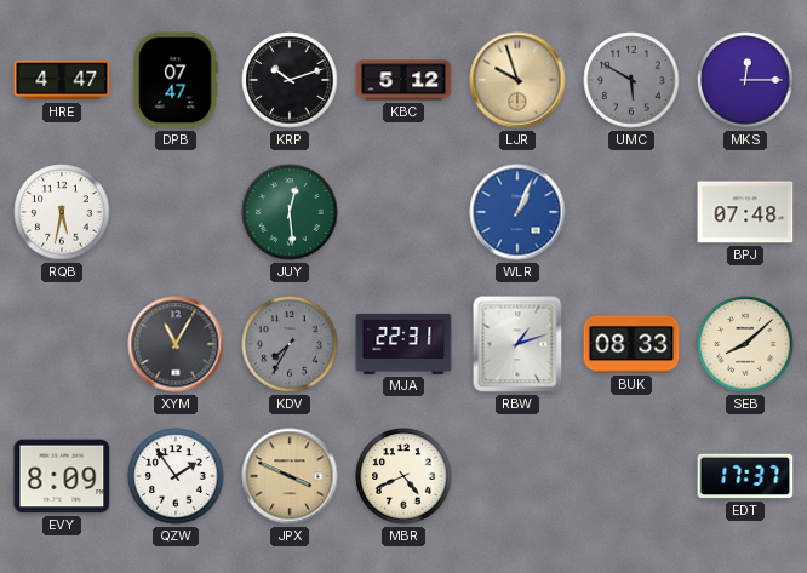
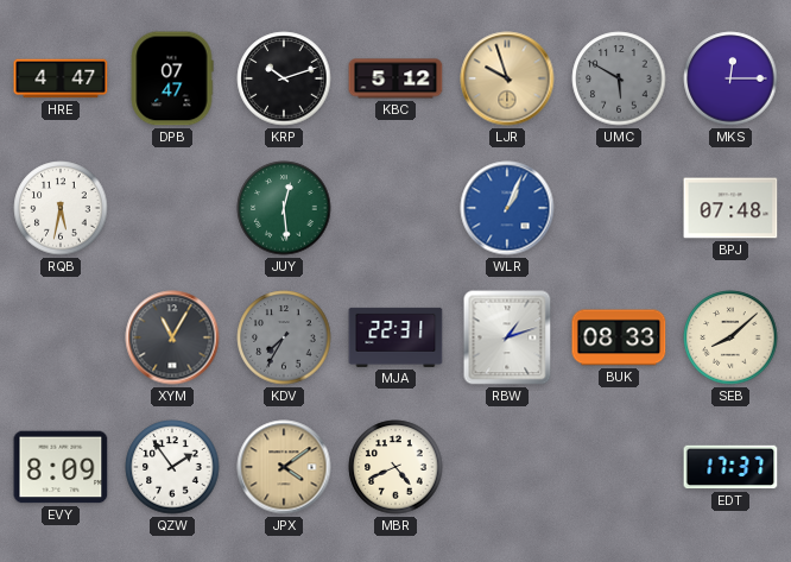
JPX: 3:49 -> 4:09 (284, 467)
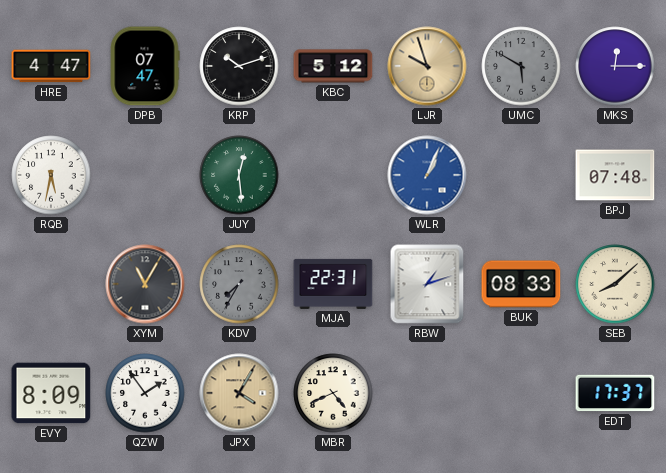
JPX: 4:09 -> 4:05 (239, 393)
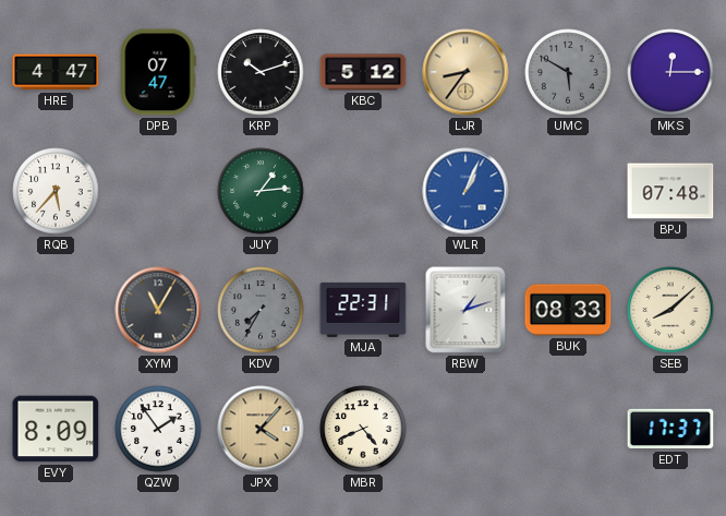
LJR: 9:57 -> 8:36 (465, 72)
RQB: 5:32 -> 5:37 (56, 191)
JUY: 12:29 -> 1:14 (261, 191)
JPX: 4:05 -> 4:07 (261, 429)
